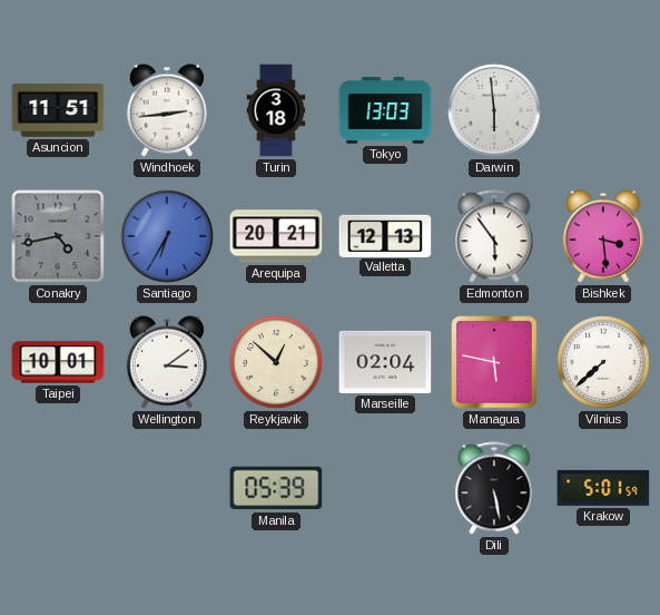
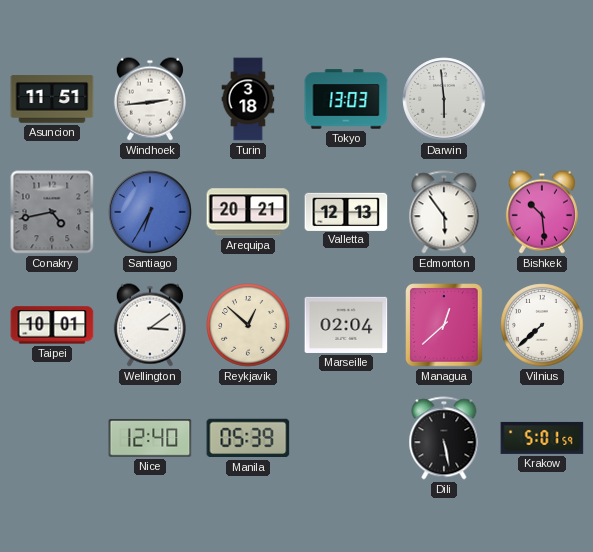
Bishkek: 3:29 -> 10:29 (542, 212)
Managua: 5:47 -> 12:38 (444, 325)
Nice: none -> 12:40 (150, 438)
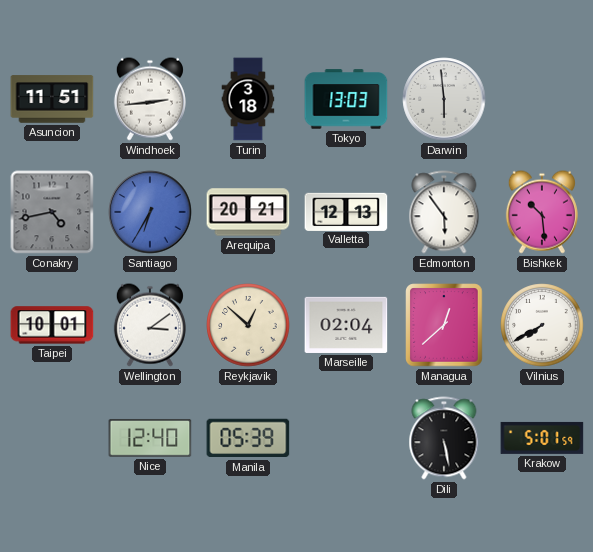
Vilnius: 7:38 -> 7:40 (542, 325)
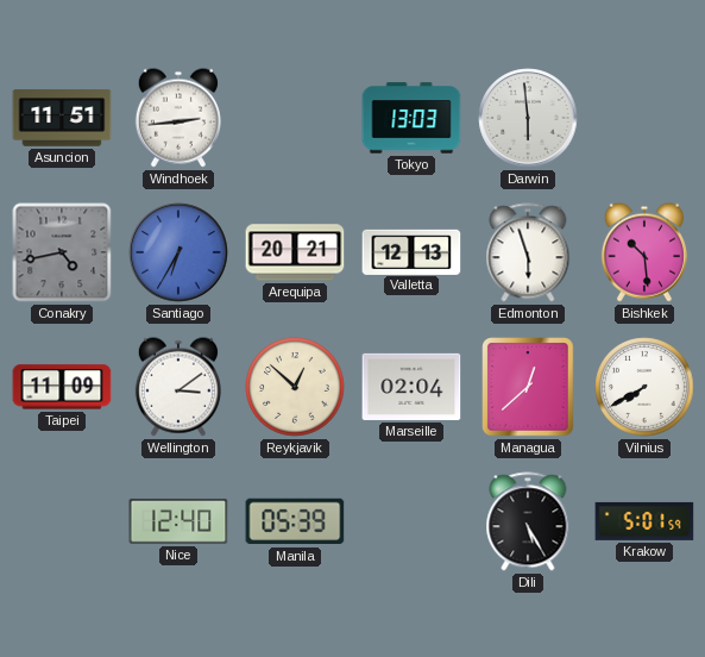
Turin: 3:18 -> none (248, 99)
Edmonton: 5:54 -> 5:57 (528, 252)
Taipei: 10:01 -> 11:09 (62, 387)
Dili: 5:28 -> 5:25 (528, 521)
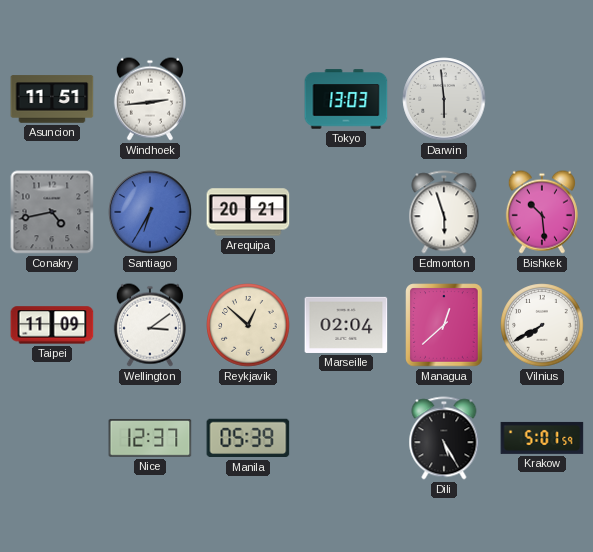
Valletta: 12:13 -> none (411, 251)
Nice: 12:40 -> 12:37 (150, 438)
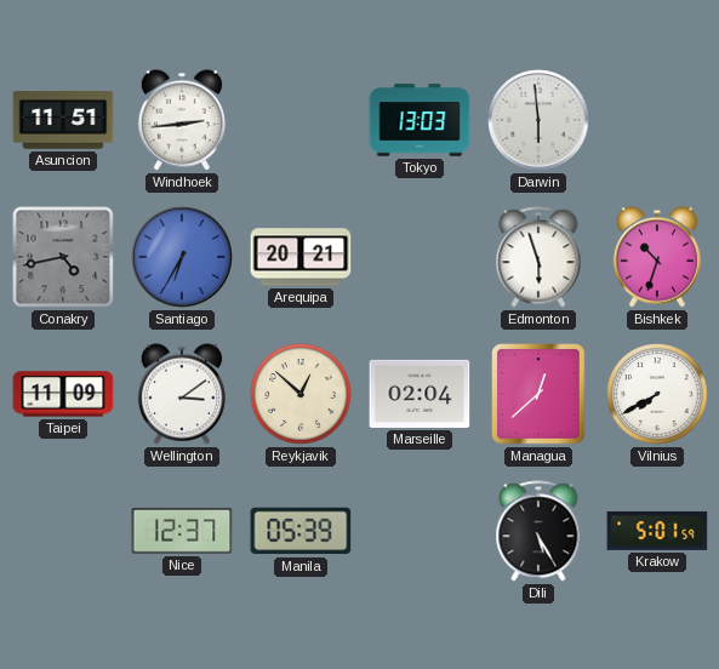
Bishkek: 10:29 -> 10:33 (657, 257)
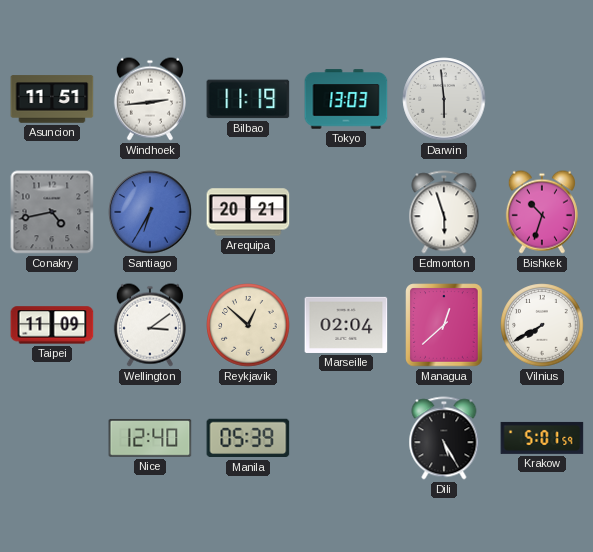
Bilbao: none -> 11:19 (248, 99)
Nice: 12:37 -> 12:40 (150, 438)
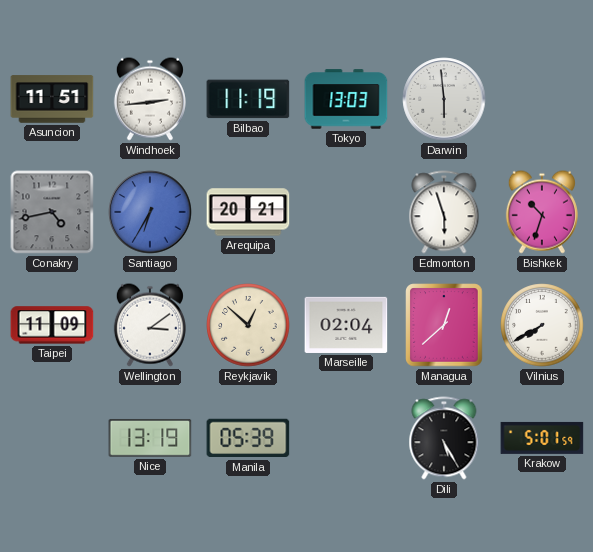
Nice: 12:40 -> 13:19 (150, 438)
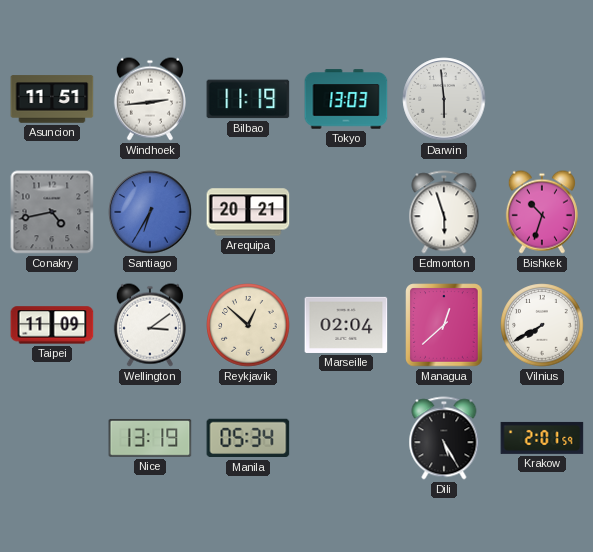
Manila: 05:39 -> 05:34 (248, 438)
Krakow: 5:01 -> 2:01 (542, 438)
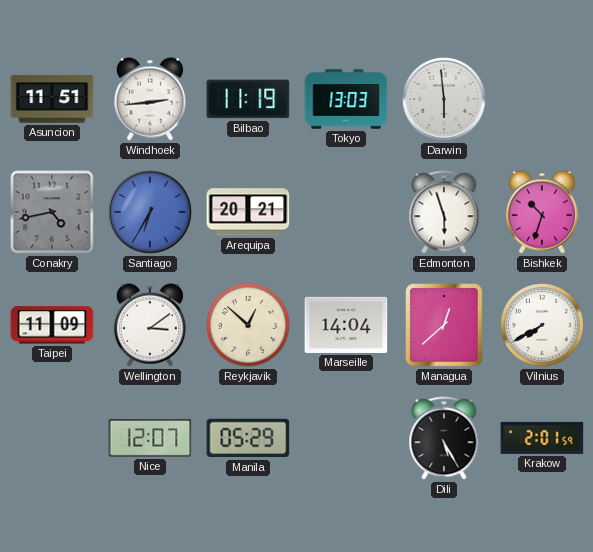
Marseille: 02:04 -> 14:04 (346, 325)
Nice: 13:19 -> 12:07 (150, 438)
Manila: 05:34 -> 05:29 (248, 438)
